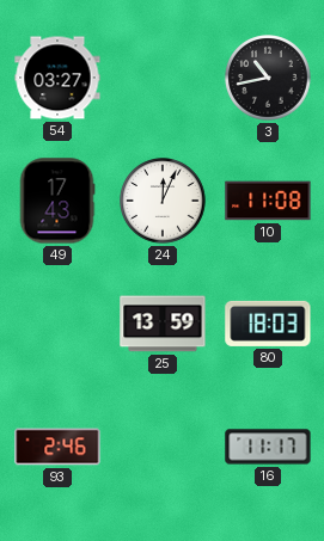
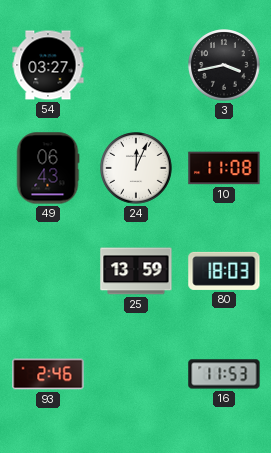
3: 10:43 -> 3:43 (224, 65)
49: 17:43 -> 06:43 (48, 168)
16: 11:17 -> 11:53 (224, 374)
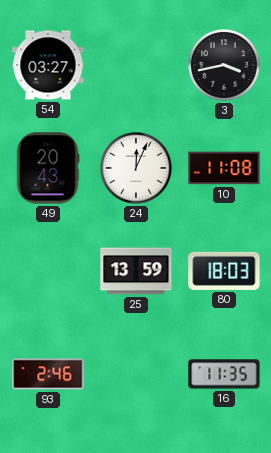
49: 06:43 -> 20:43 (48, 168)
16: 11:53 -> 11:35 (224, 374)
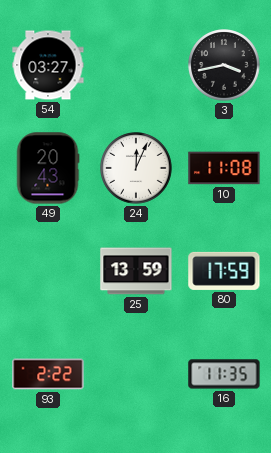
80: 18:03 -> 17:59 (224, 271)
93: 2:46 -> 2:22 (48, 374)
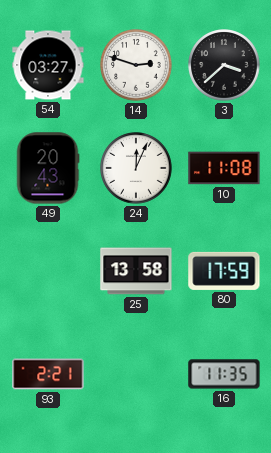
14: none -> 2:48 (136, 65)
3: 3:43 -> 3:38 (224, 65)
25: 13:59 -> 13:58 (136, 271)
93: 2:22 -> 2:21 (48, 374)
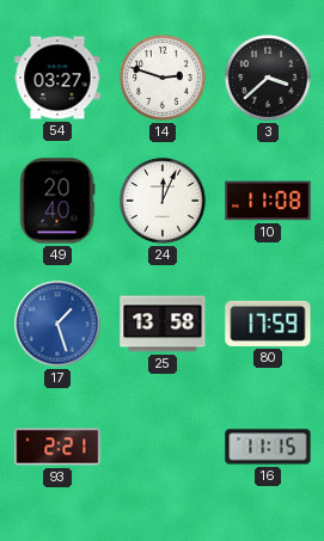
49: 20:43 -> 20:40 (57, 201)
17: none -> 1:27 (57, 324)
16: 11:35 -> 11:15 (268, 447)
